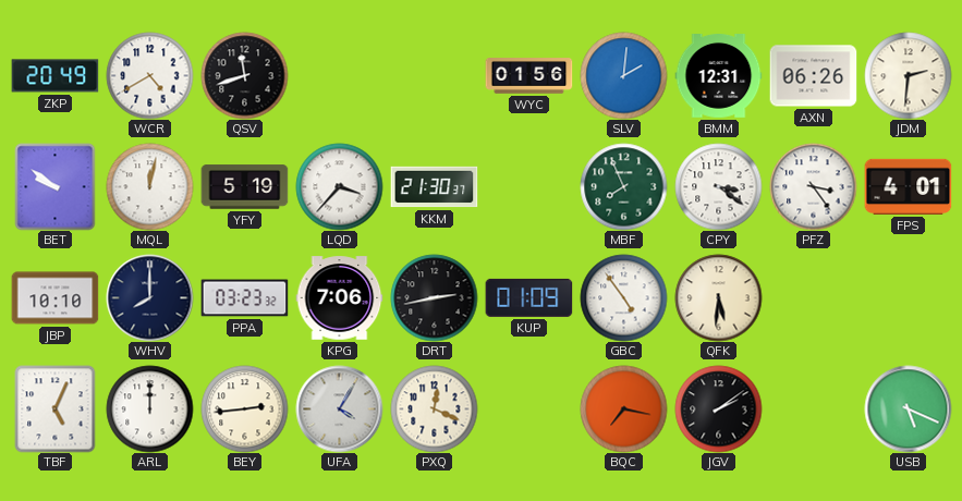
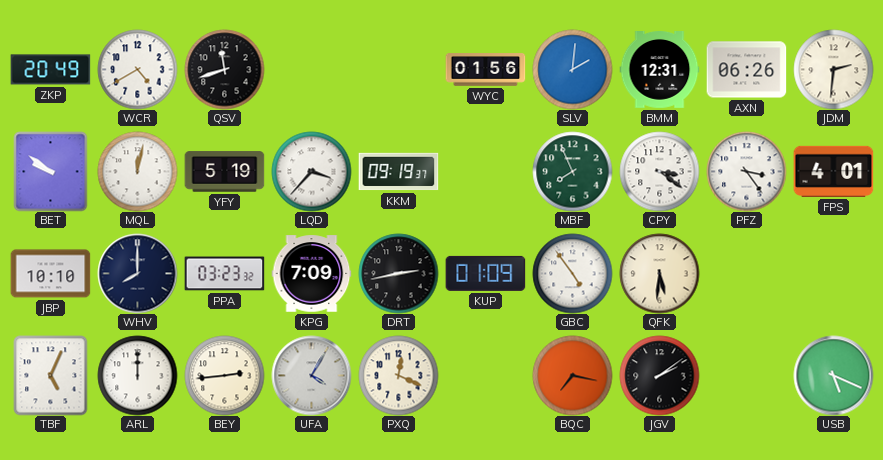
KKM: 21:30 -> 09:19 (398, 172)
KPG: 7:06 -> 7:09 (311, 274)
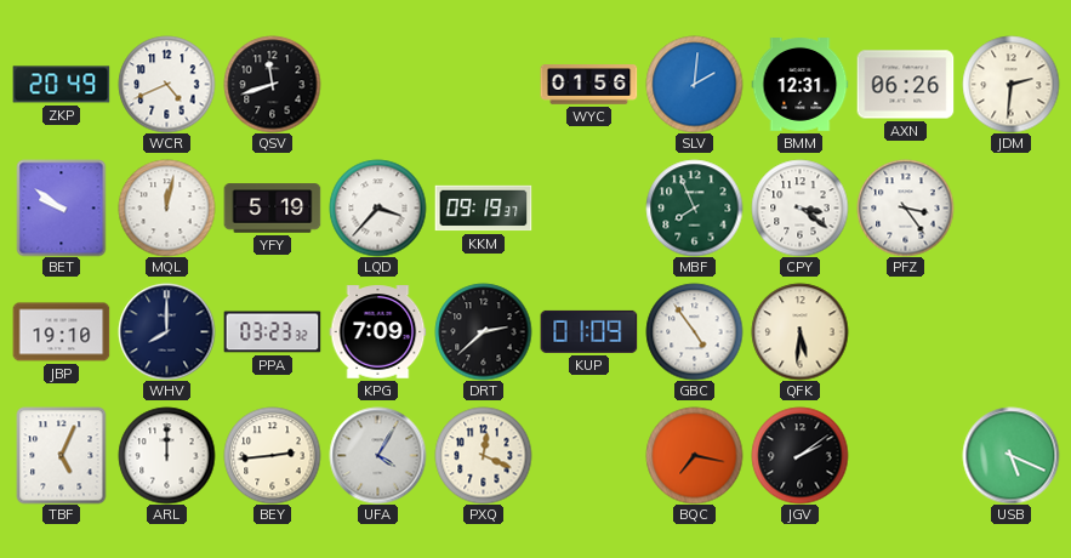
WCR: 4:40 -> 4:41 (166, 84)
FPS: 4:01 -> none (833, 171)
JBP: 10:10 -> 19:10 (61, 332)
DRT: 2:43 -> 2:38 (483, 331)
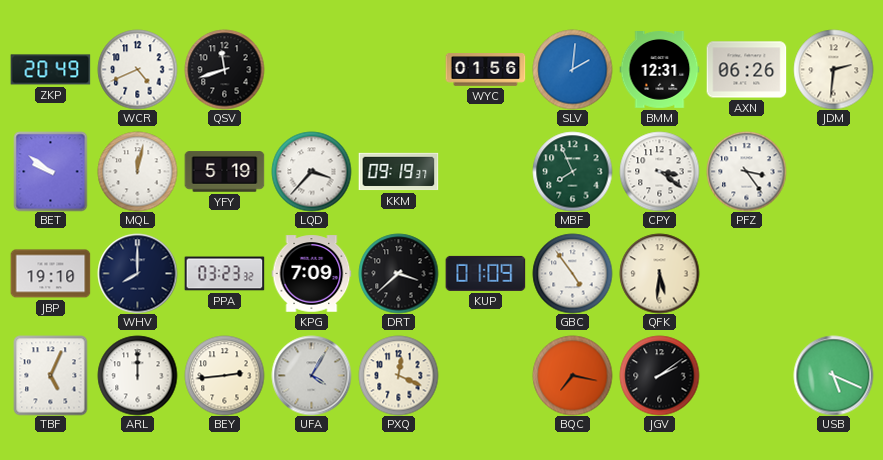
DRT: 2:38 -> 3:38 (398, 273)
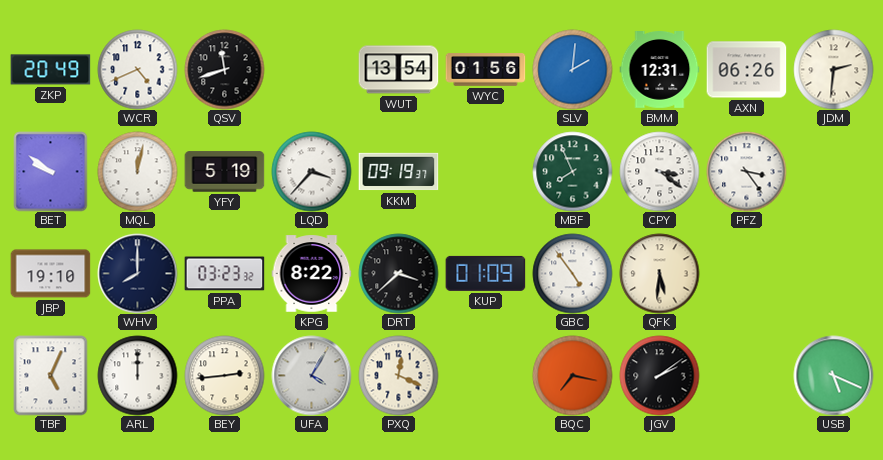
WUT: none -> 13:54 (398, 70)
KPG: 7:09 -> 8:22 (311, 274)
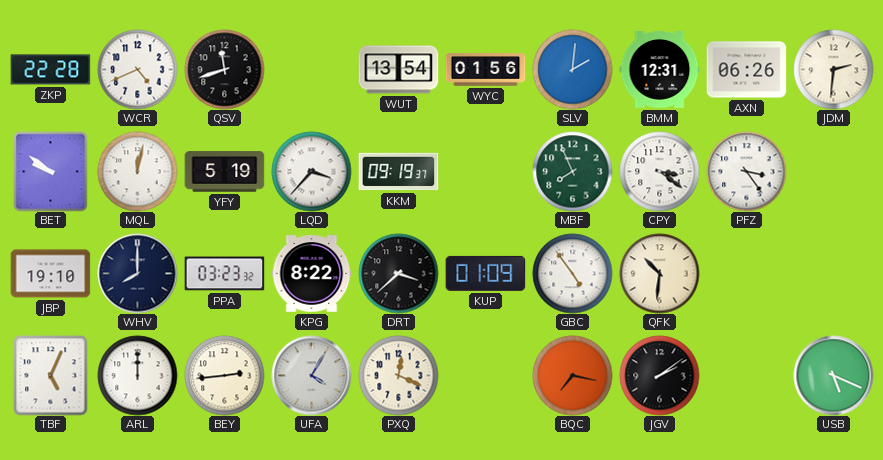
ZKP: 20:49 -> 22:28 (50, 70)
QFK: 5:31 -> 10:31 (659, 273)
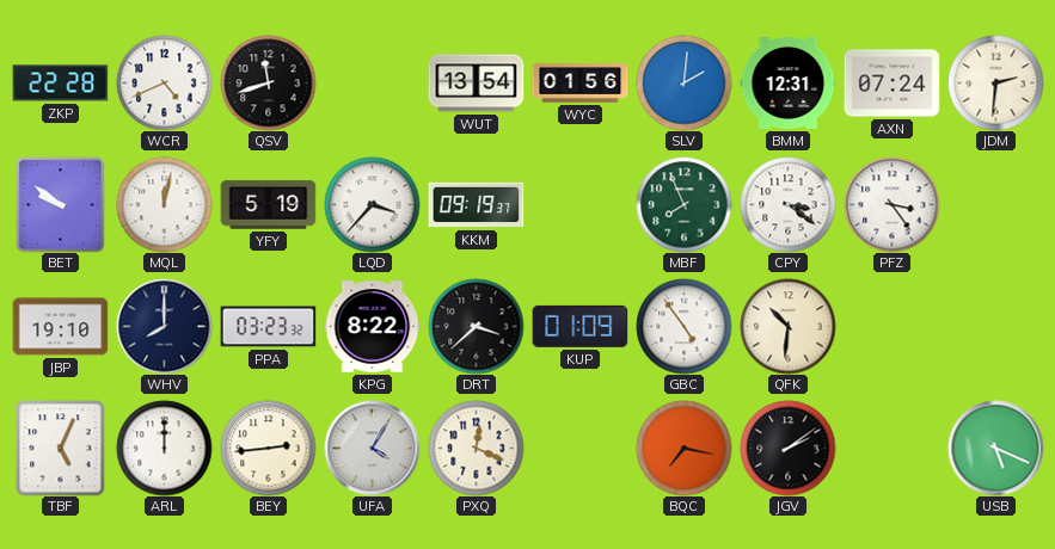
AXN: 06:26 -> 07:24 (891, 84)
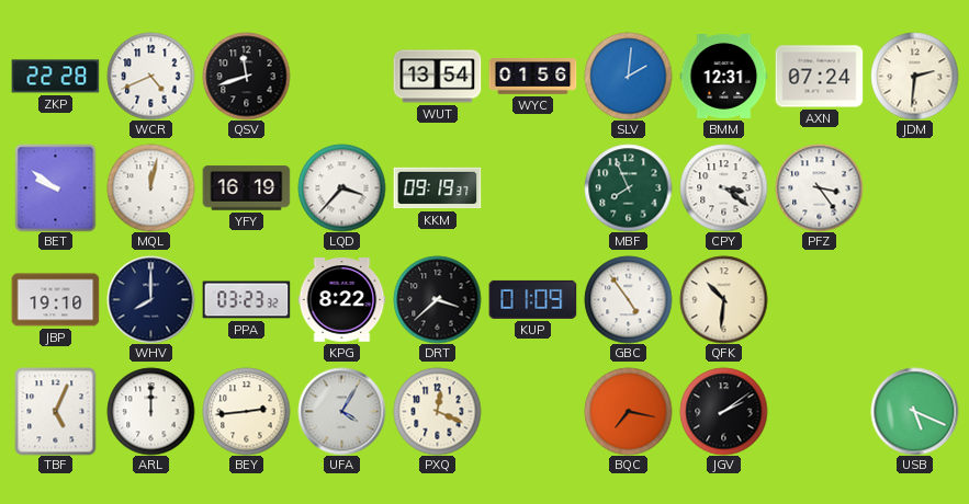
YFY: 5:19 -> 16:19 (246, 188)
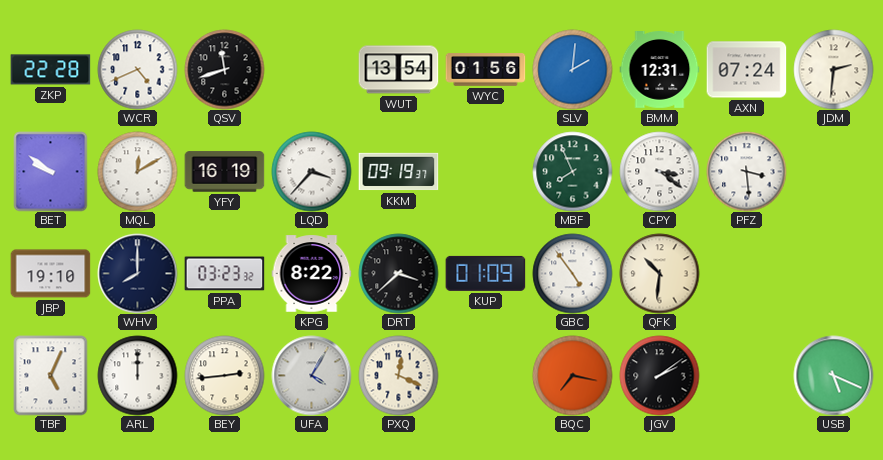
MQL: 12:02 -> 12:10 (137, 171)
PFZ: 3:24 -> 3:29 (746, 171)
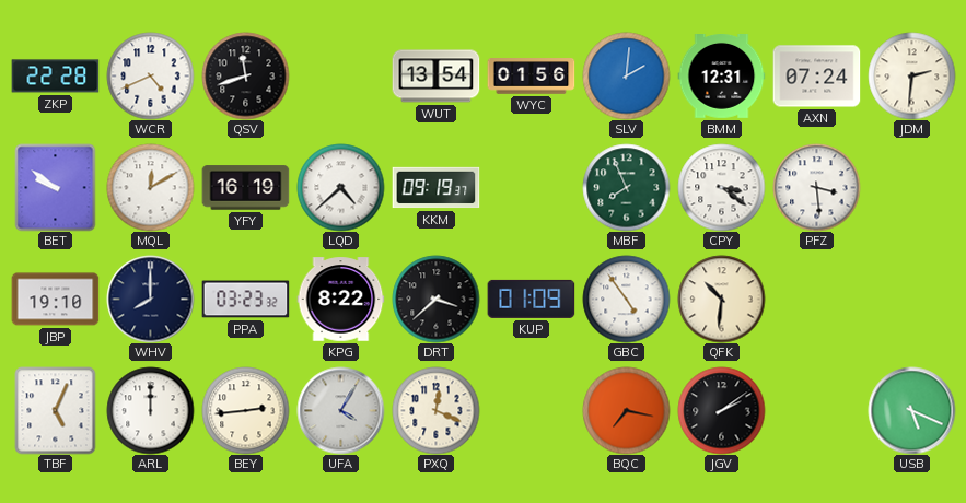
LQD: 3:37 -> 4:38 (340, 187)
